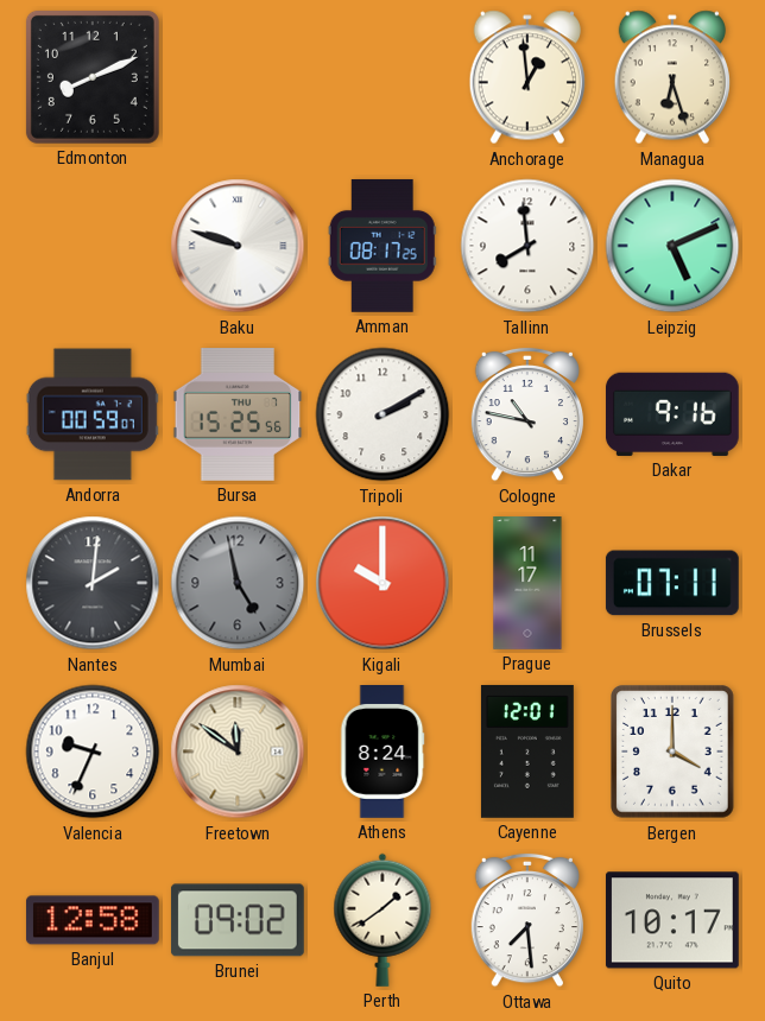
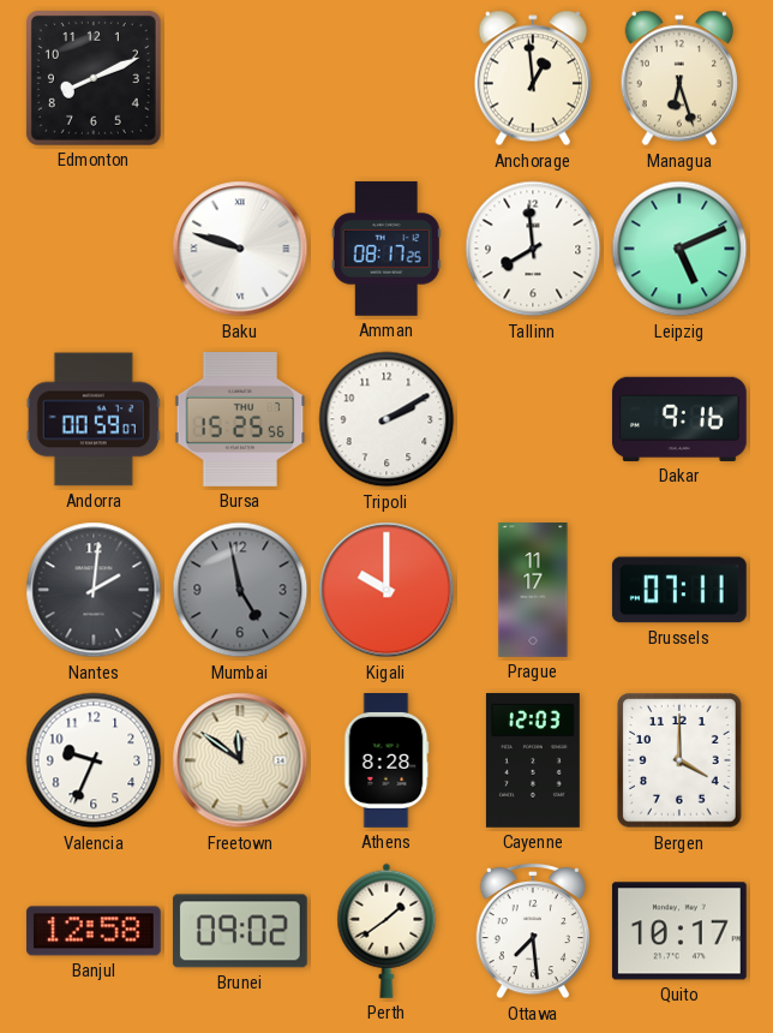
Cologne: 10:47 -> none (526, 414)
Athens: 8:24 -> 8:28 (386, 762)
Cayenne: 12:01 -> 12:03 (533, 760)
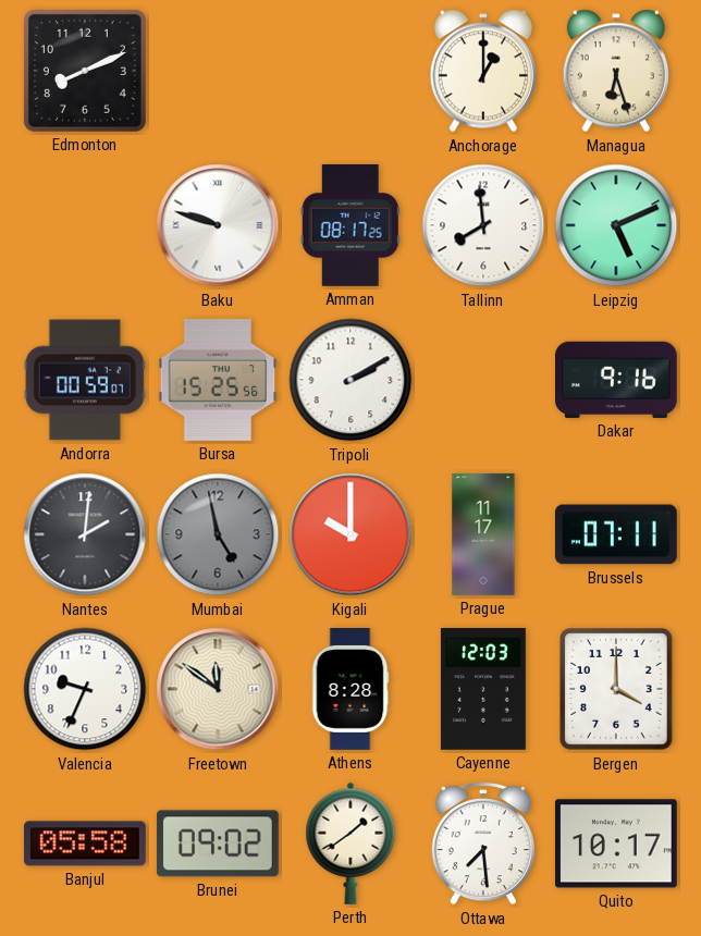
Anchorage: 12:59 -> 1:00 (482, 71)
Banjul: 12:58 -> 05:58 (85, 843)
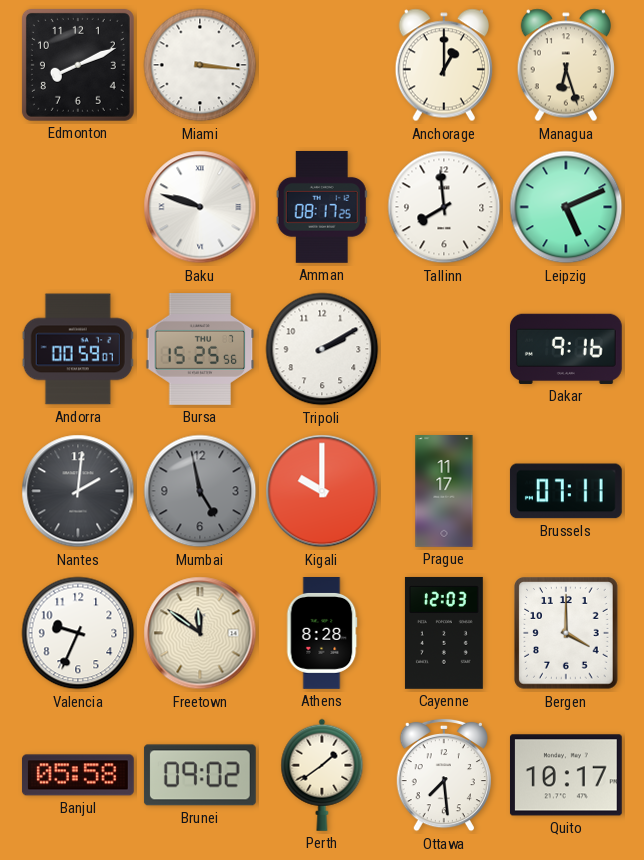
Miami: none -> 3:16 (200, 65)
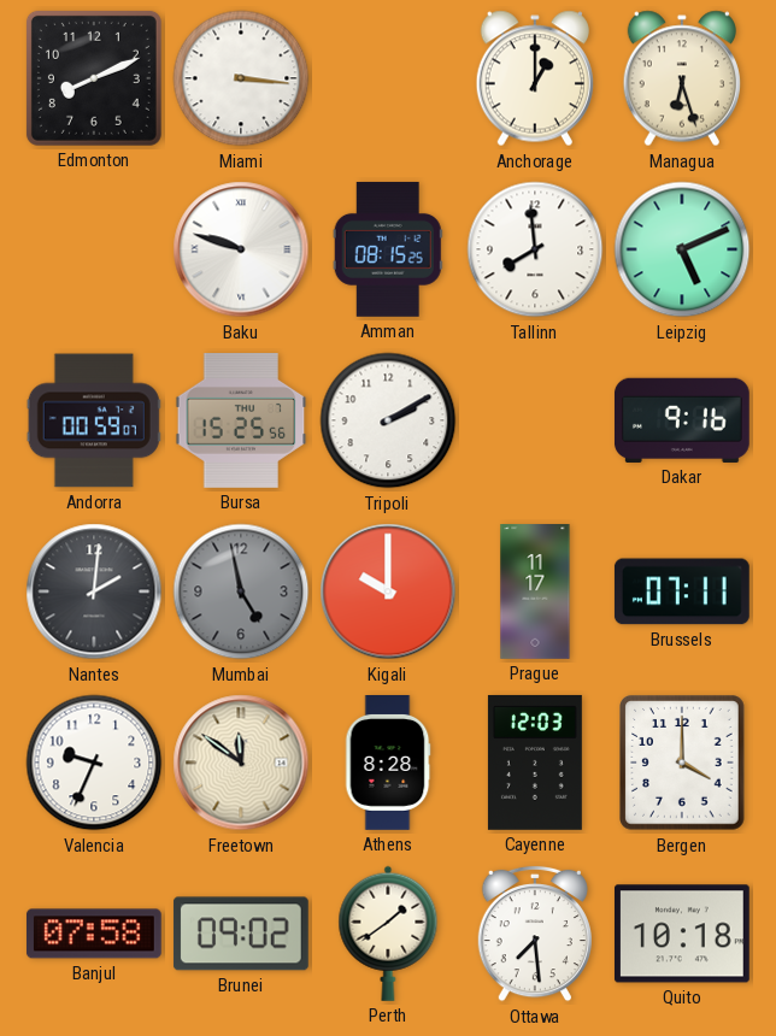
Amman: 08:17 -> 08:15 (388, 249)
Banjul: 05:58 -> 07:58 (94, 934)
Quito: 10:17 -> 10:18 (682, 934)
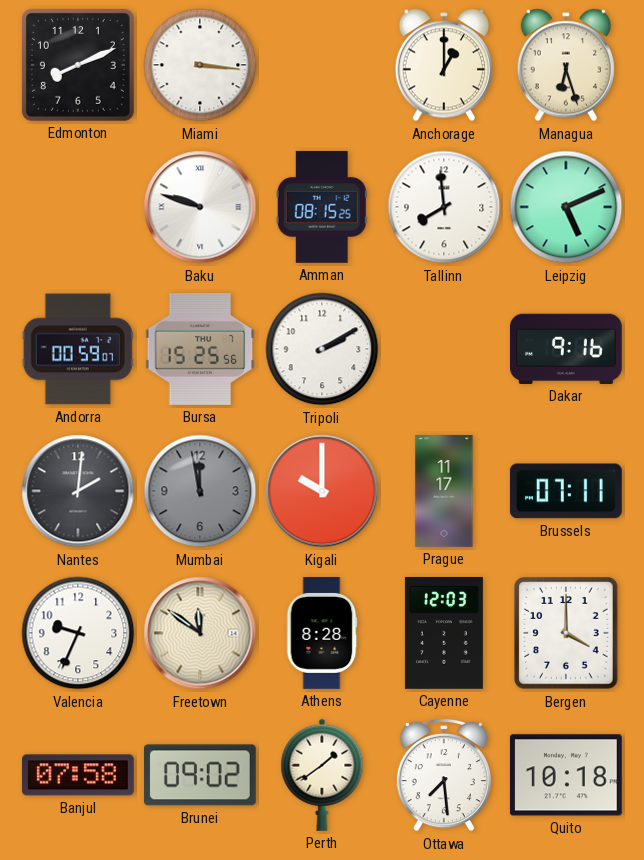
Mumbai: 4:58 -> 11:58 (200, 491)
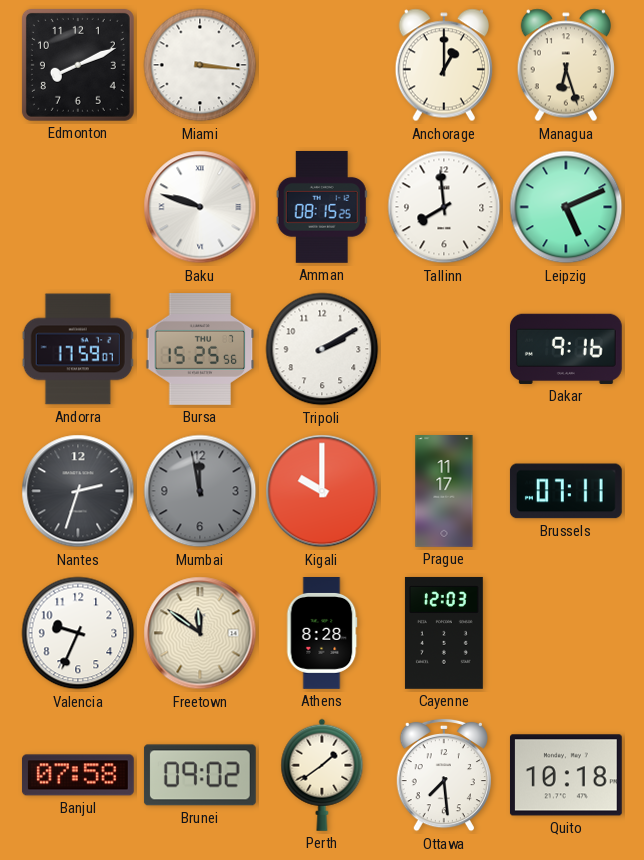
Andorra: 00:59 -> 17:59 (78, 349)
Nantes: 2:01 -> 2:33 (78, 491)
Bergen: 4:00 -> none (566, 633)
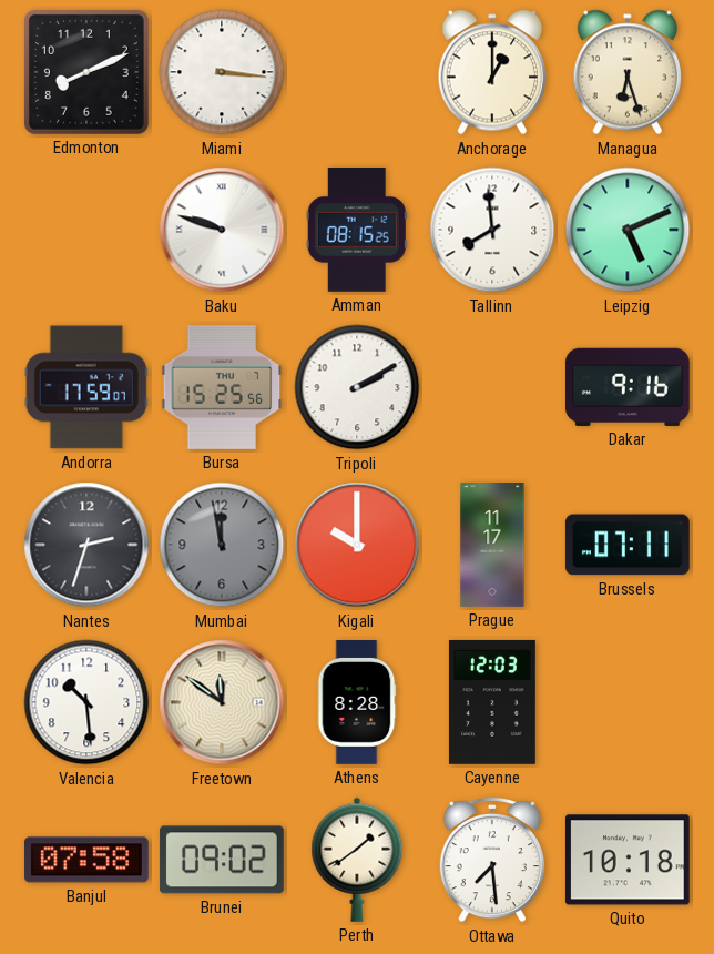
Valencia: 9:34 -> 10:29 (86, 702)
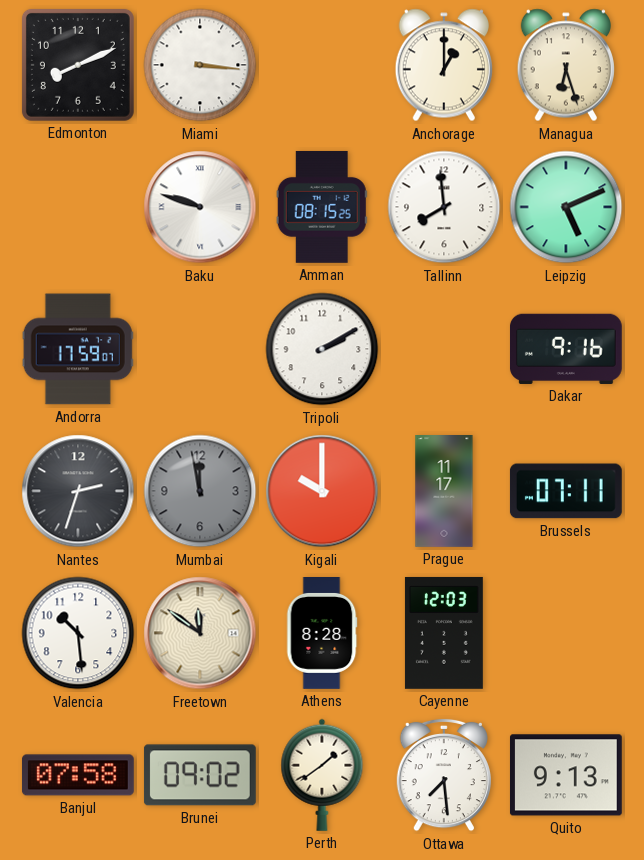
Bursa: 15:25 -> none (222, 388)
Quito: 10:18 -> 9:13 (566, 775)
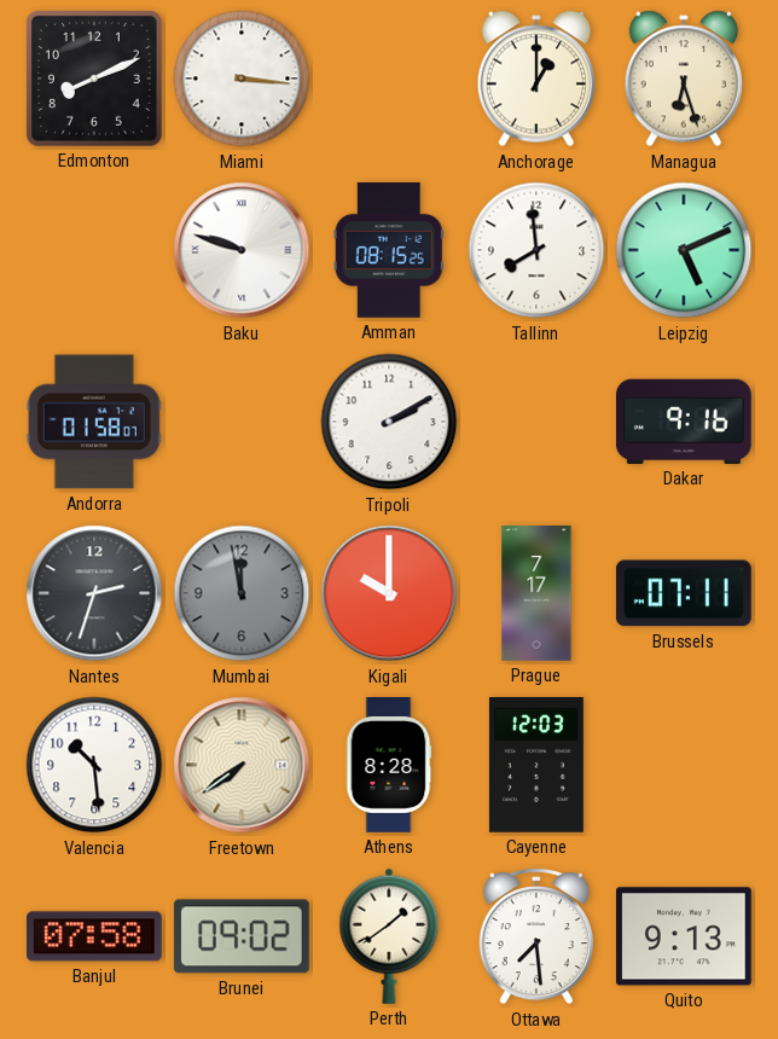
Andorra: 17:59 -> 01:58 (94, 422)
Prague: 11:17 -> 7:17 (536, 594)
Freetown: 11:51 -> 7:39 (242, 765)
